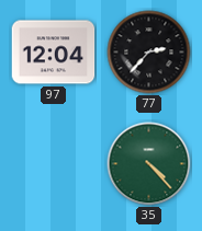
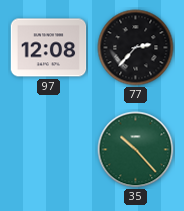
97: 12:04 -> 12:08 (49, 48)
35: 4:23 -> 10:23 (136, 150)
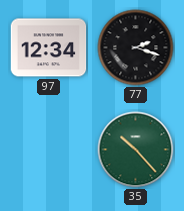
97: 12:08 -> 12:34 (49, 48)
77: 2:37 -> 2:18 (136, 48)
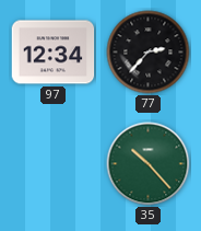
77: 2:18 -> 2:37 (149, 53)
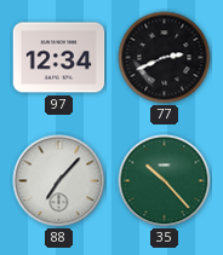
77: 2:37 -> 2:41 (165, 58)
88: none -> 7:07 (59, 181)
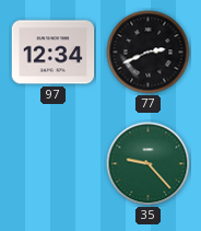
88: 7:07 -> none (59, 181)
35: 10:23 -> 9:23 (149, 164)
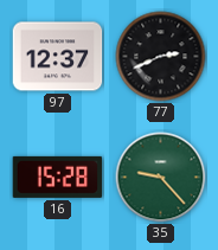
97: 12:34 -> 12:37 (58, 57)
16: none -> 15:28 (58, 177)
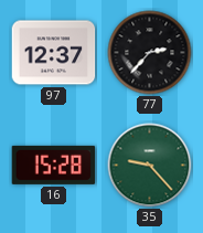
77: 2:41 -> 2:37 (150, 53)
